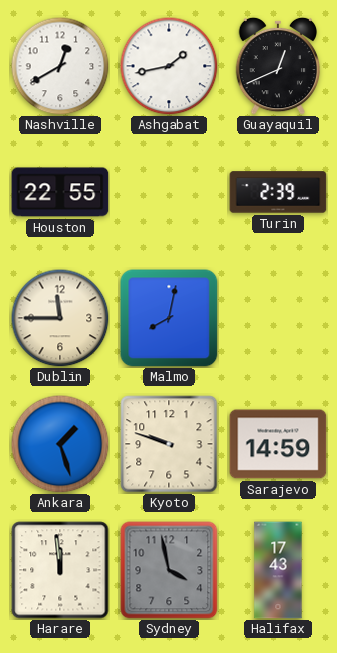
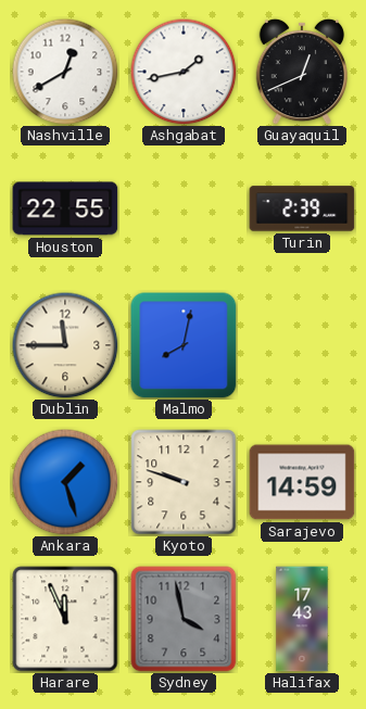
Harare: 11:59 -> 11:56 (65, 619)
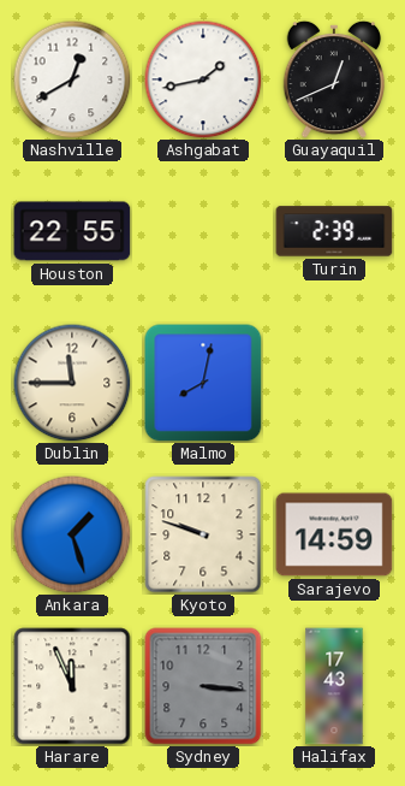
Sydney: 3:58 -> 3:16 (203, 686)
